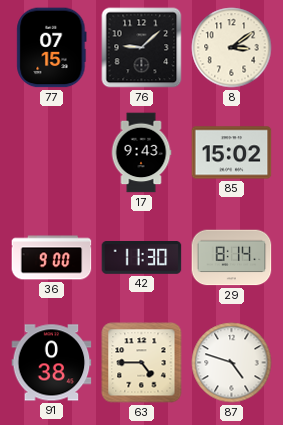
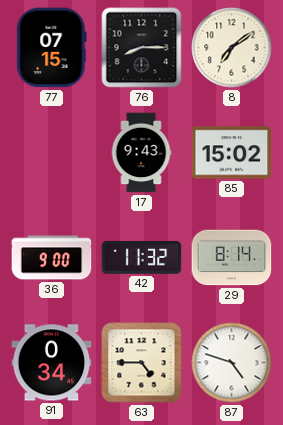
76: 9:08 -> 8:15 (142, 48)
8: 3:09 -> 7:09 (232, 48)
42: 11:30 -> 11:32 (142, 258)
91: 0:38 -> 0:34 (52, 363)
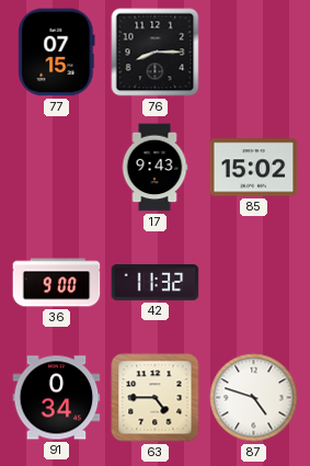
8: 7:09 -> none (232, 48)
29: 8:14 -> none (232, 258)
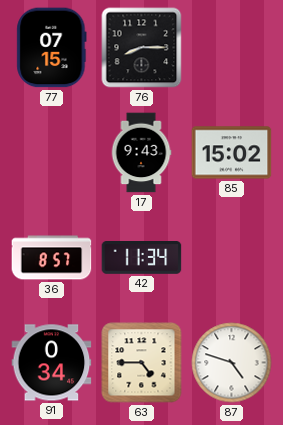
36: 9:00 -> 8:57 (52, 258)
42: 11:32 -> 11:34 (142, 258)
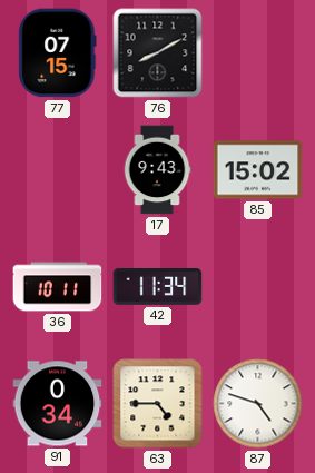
76: 8:15 -> 8:10 (158, 53)
36: 8:57 -> 10:11 (58, 287)
